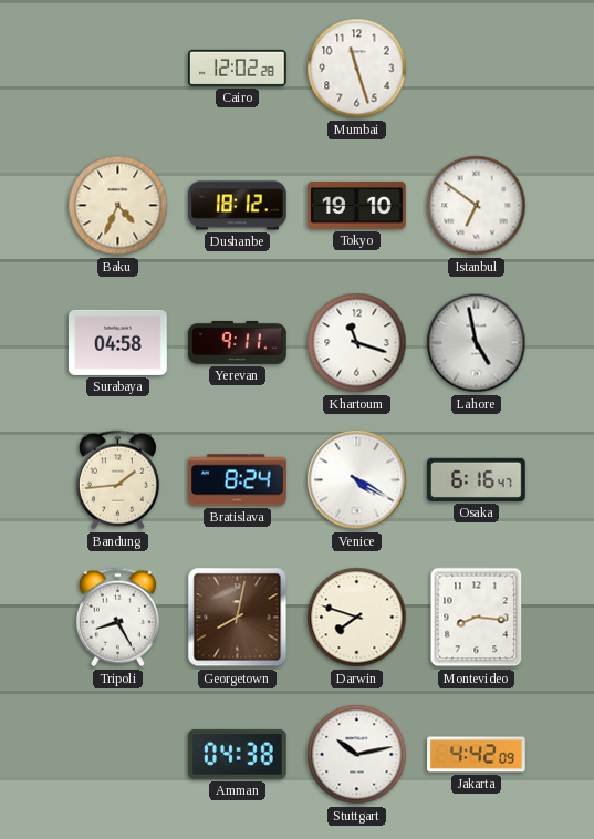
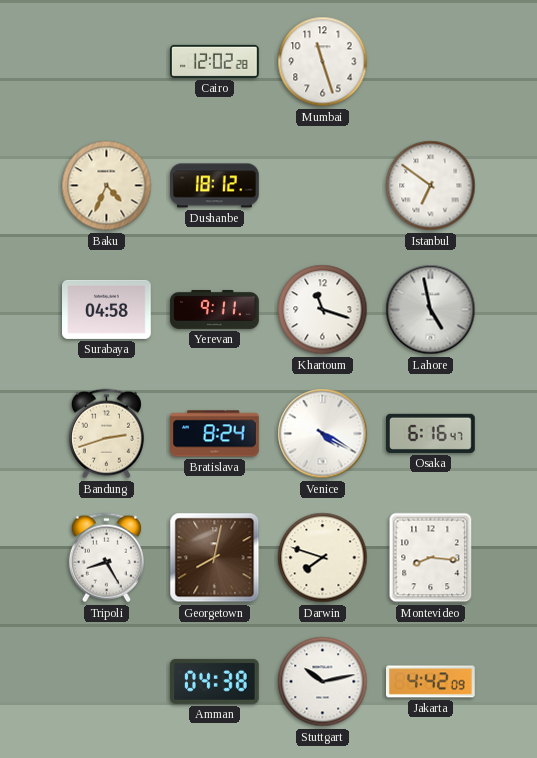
Tokyo: 19:10 -> none (357, 205)
Bandung: 1:44 -> 2:42 (106, 434)
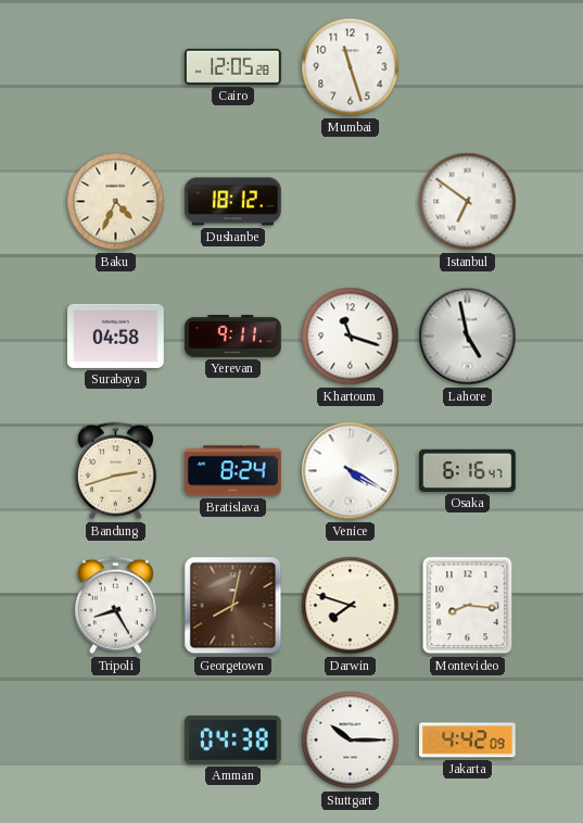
Cairo: 12:02 -> 12:05 (233, 66)
Stuttgart: 10:13 -> 10:15 (351, 740)
